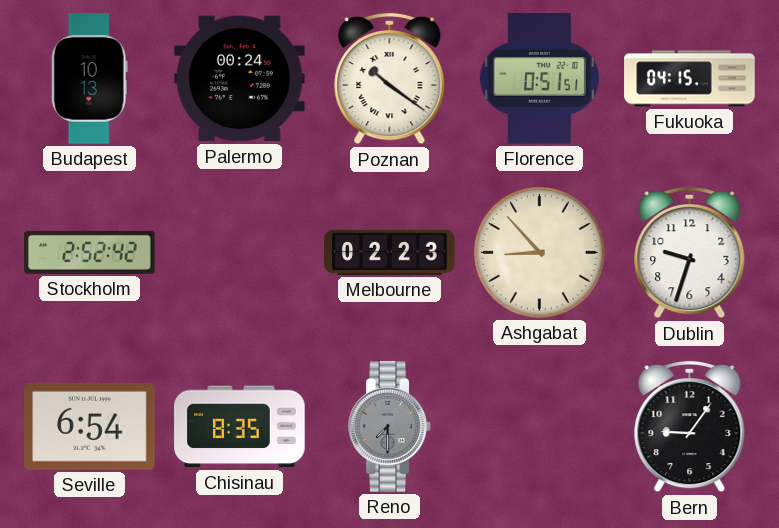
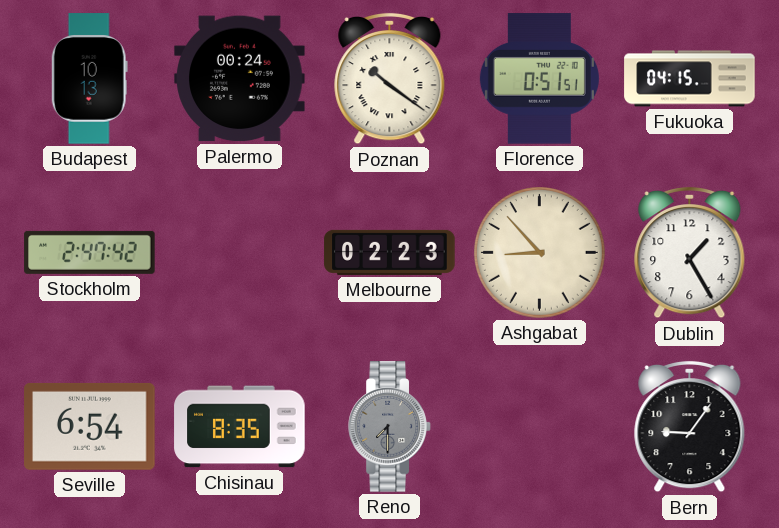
Stockholm: 2:52 -> 2:47 (90, 252)
Dublin: 9:33 -> 1:25 (690, 253)
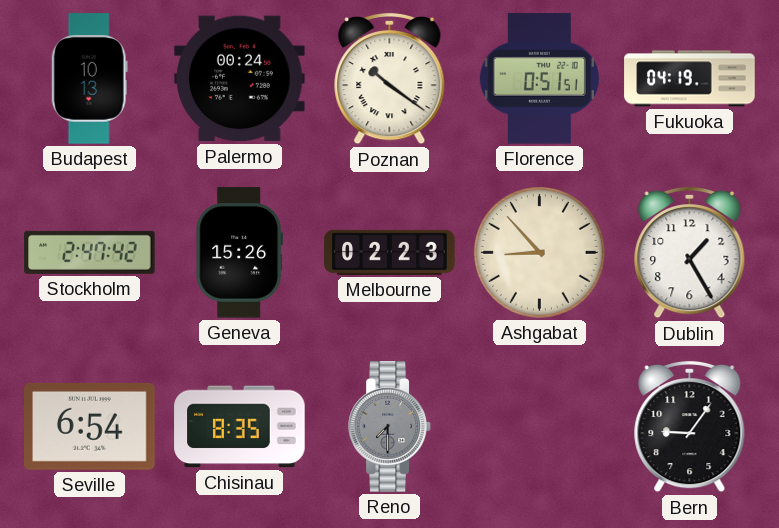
Fukuoka: 04:15 -> 04:19 (690, 79)
Geneva: none -> 15:26 (239, 253)
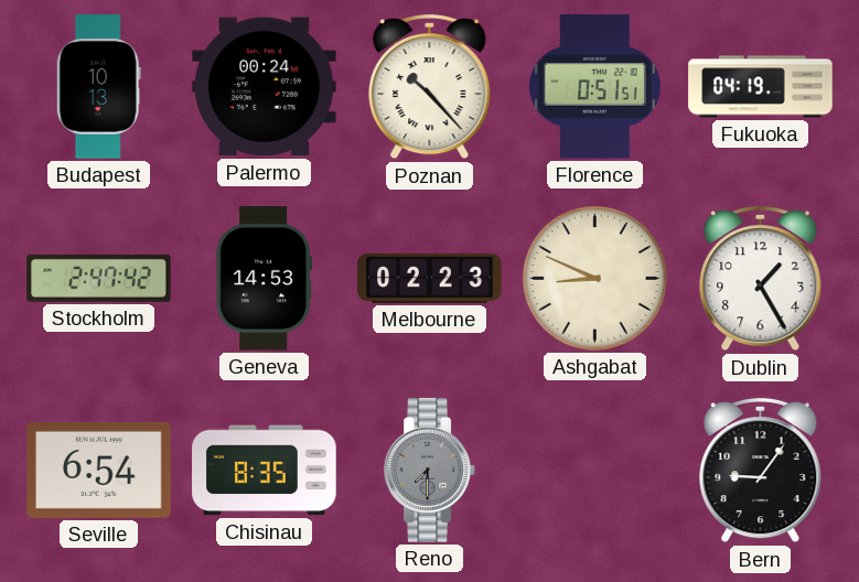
Poznan: 10:21 -> 10:23 (430, 87)
Geneva: 15:26 -> 14:53 (264, 279)
Ashgabat: 8:53 -> 8:49 (595, 279)
